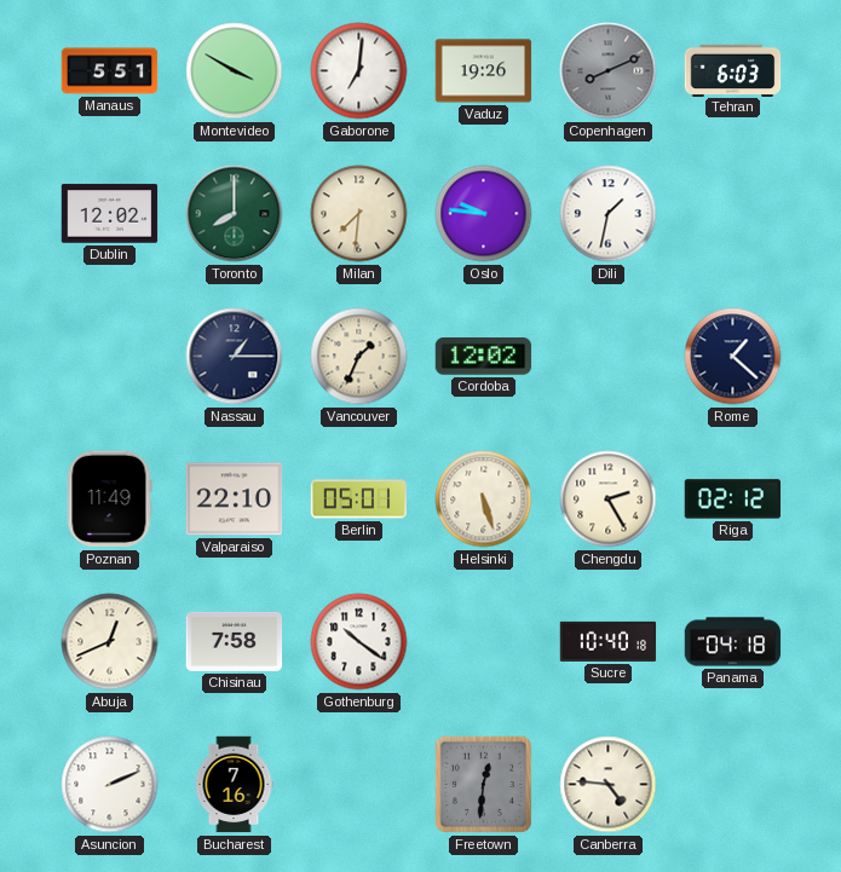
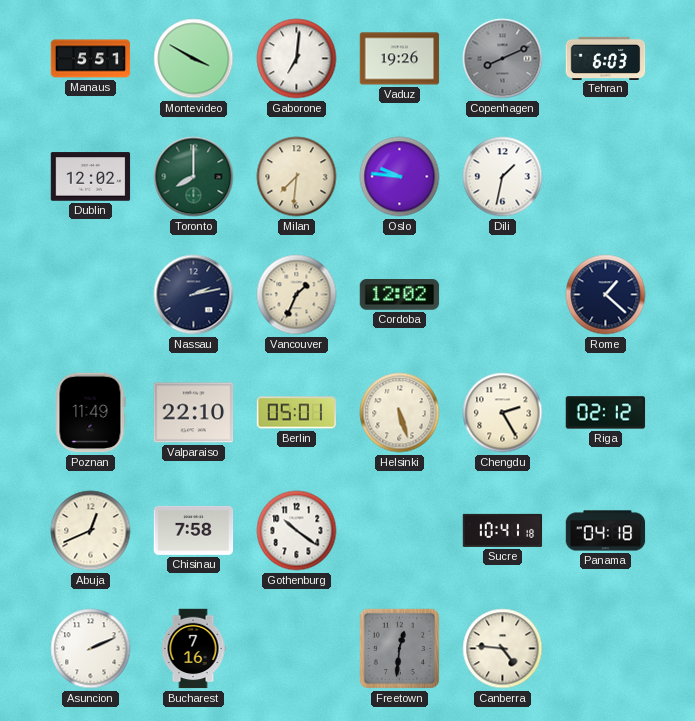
Nassau: 1:15 -> 2:13 (194, 295)
Sucre: 10:40 -> 10:41 (503, 530)
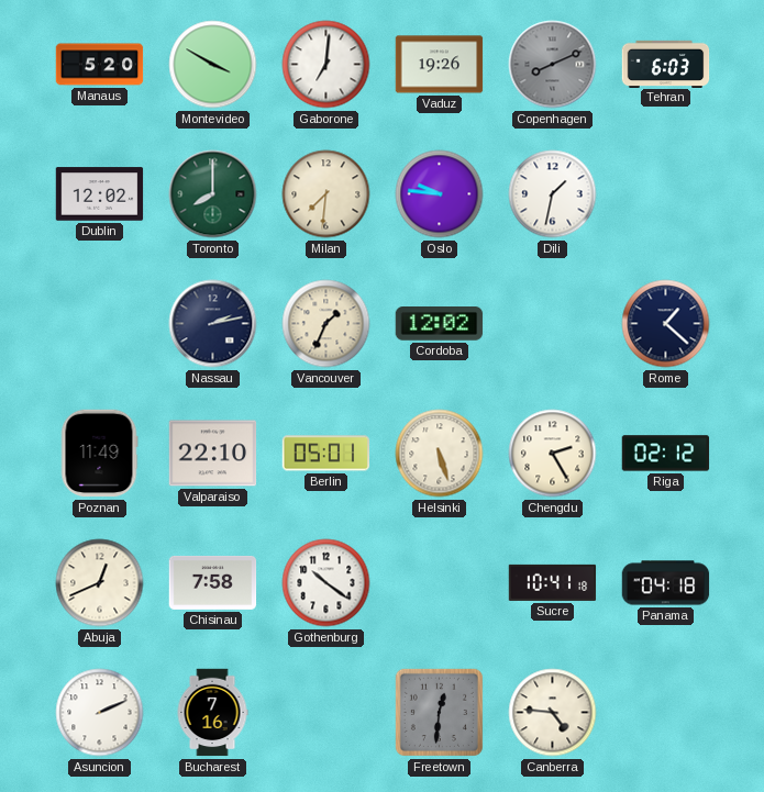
Manaus: 5:51 -> 5:20 (100, 65)
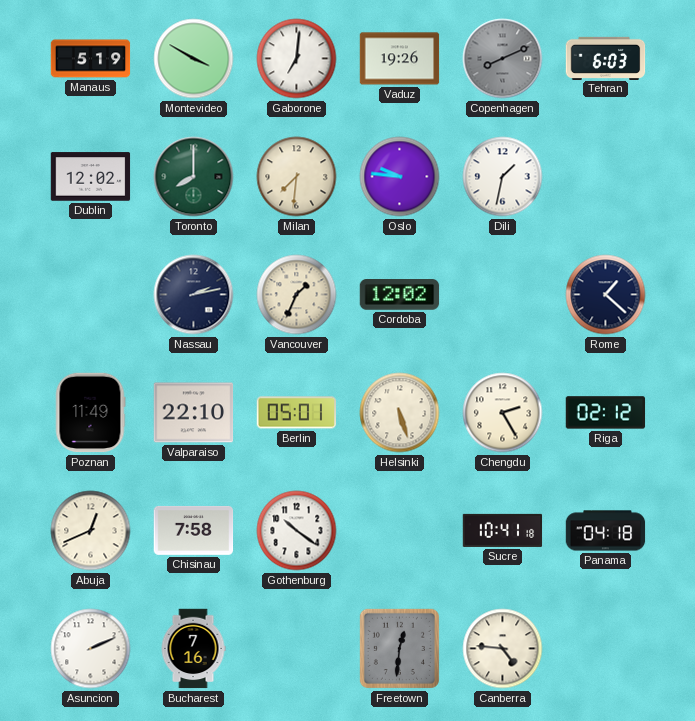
Manaus: 5:20 -> 5:19 (91, 59)
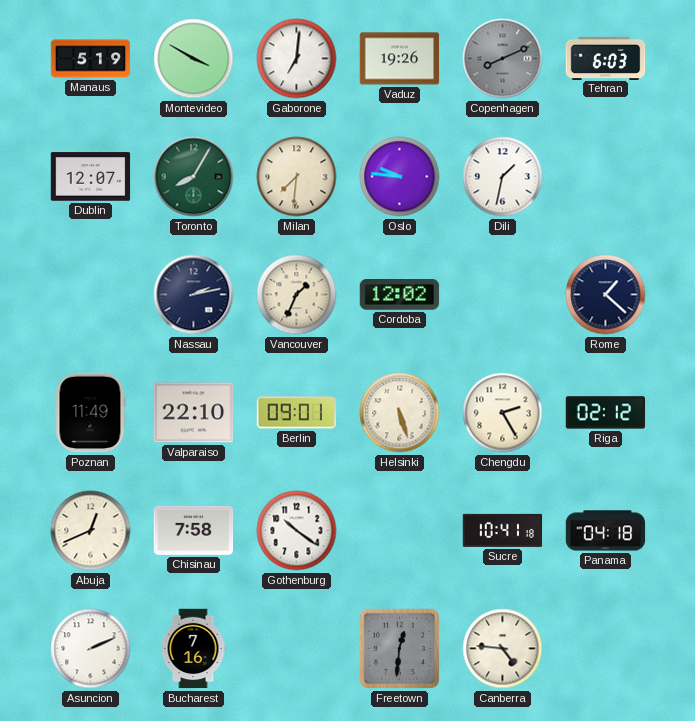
Dublin: 12:02 -> 12:07 (91, 177)
Toronto: 8:00 -> 8:05 (194, 177)
Berlin: 05:01 -> 09:01 (296, 413)
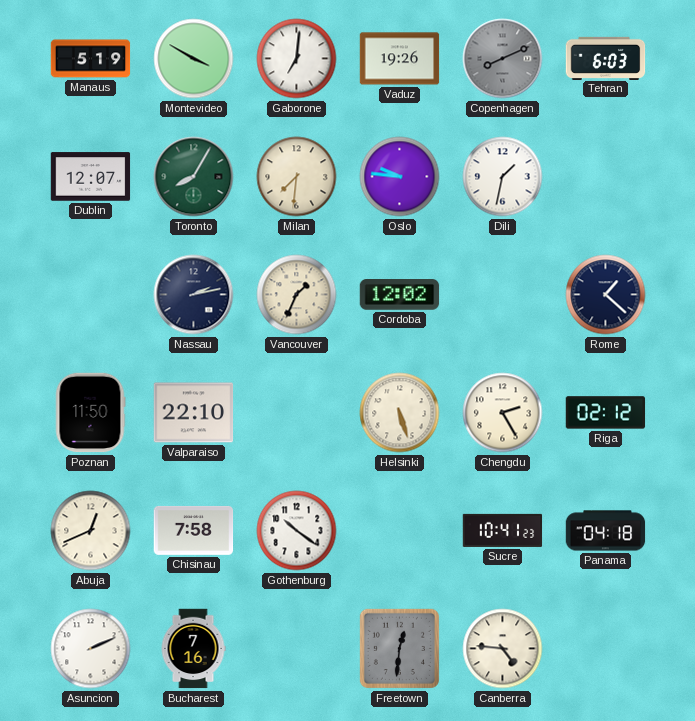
Poznan: 11:49 -> 11:50 (90, 413)
Berlin: 09:01 -> none (296, 413)
Sucre: 10:41:18 -> 10:41:23 (503, 530)
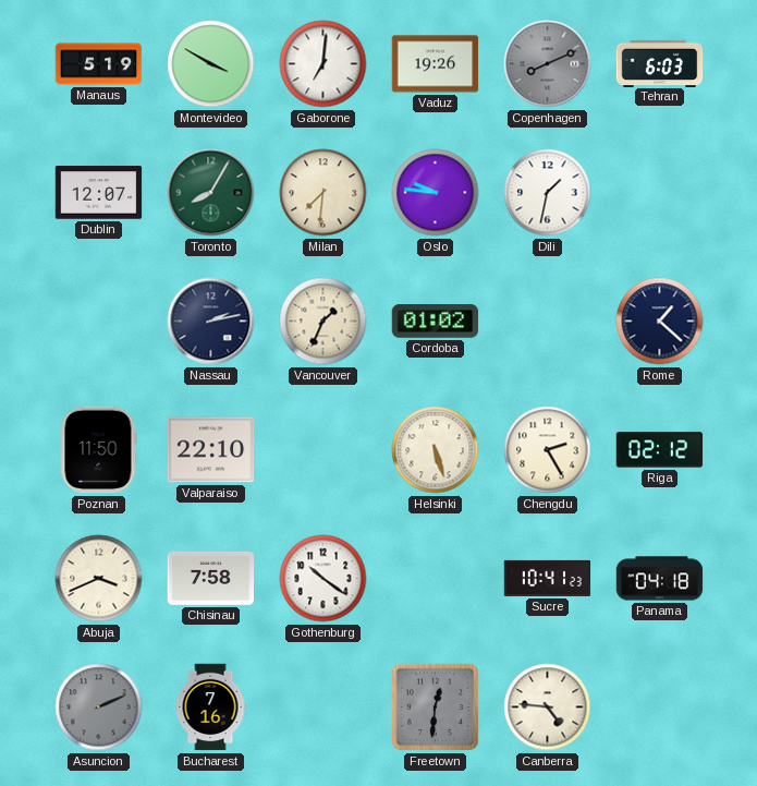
Cordoba: 12:02 -> 01:02 (436, 322)
Abuja: 12:41 -> 3:41 (99, 579)
Asuncion dial: white -> grey (99, 708)
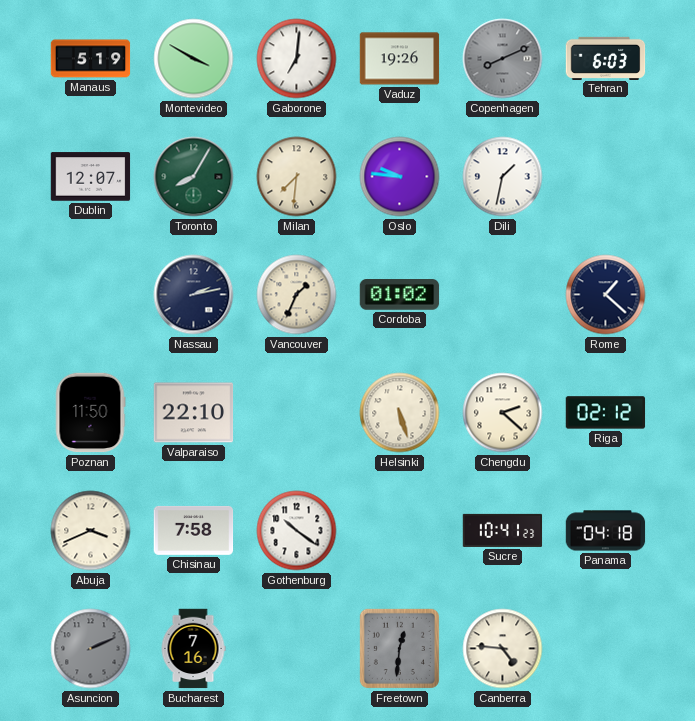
Chengdu: 2:25 -> 2:22 (503, 413)
